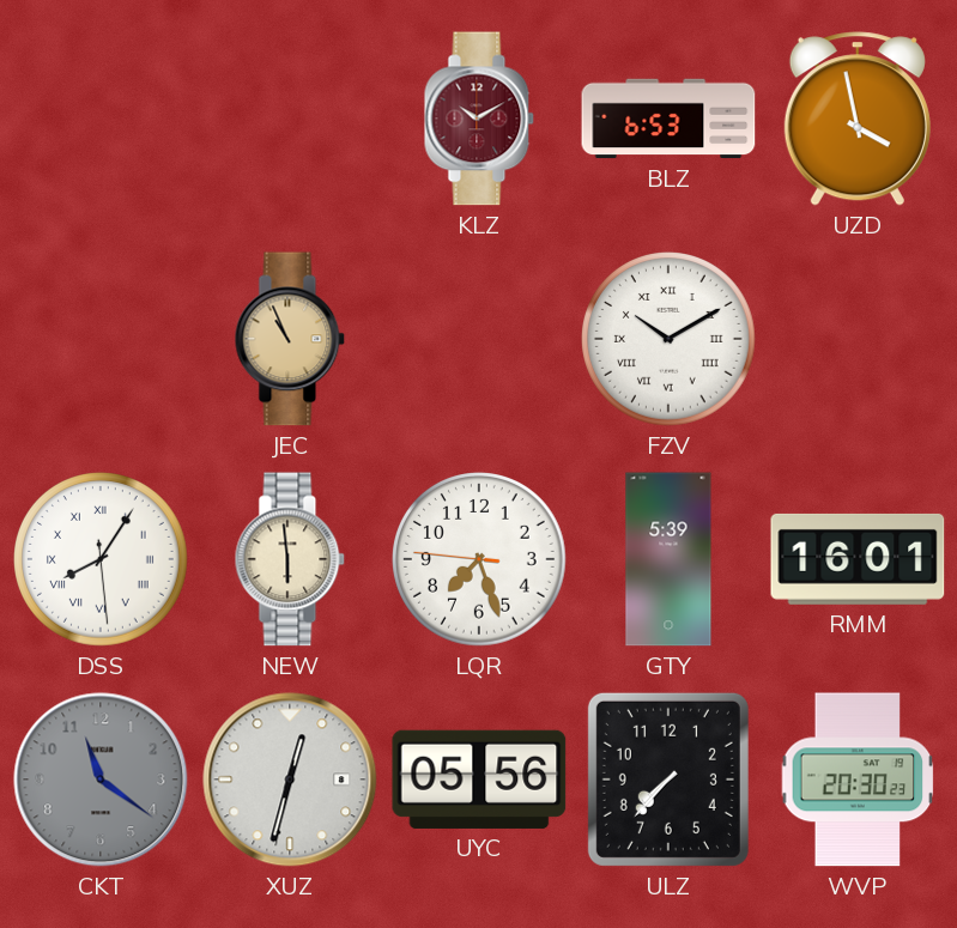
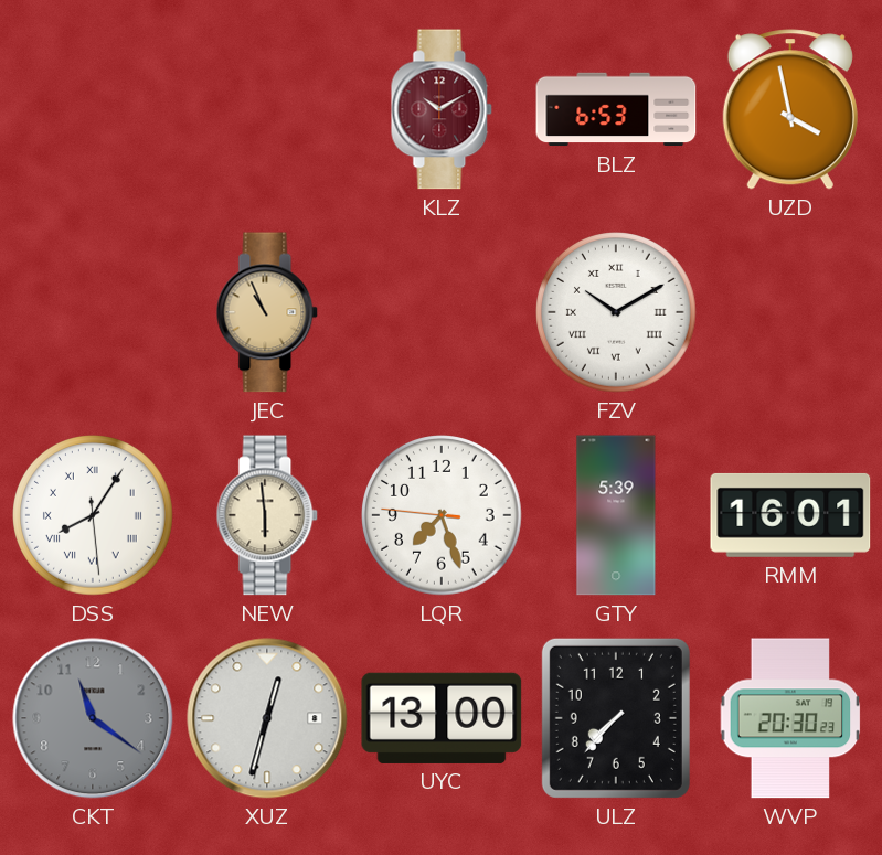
UYC: 05:56 -> 13:00 (442, 718)
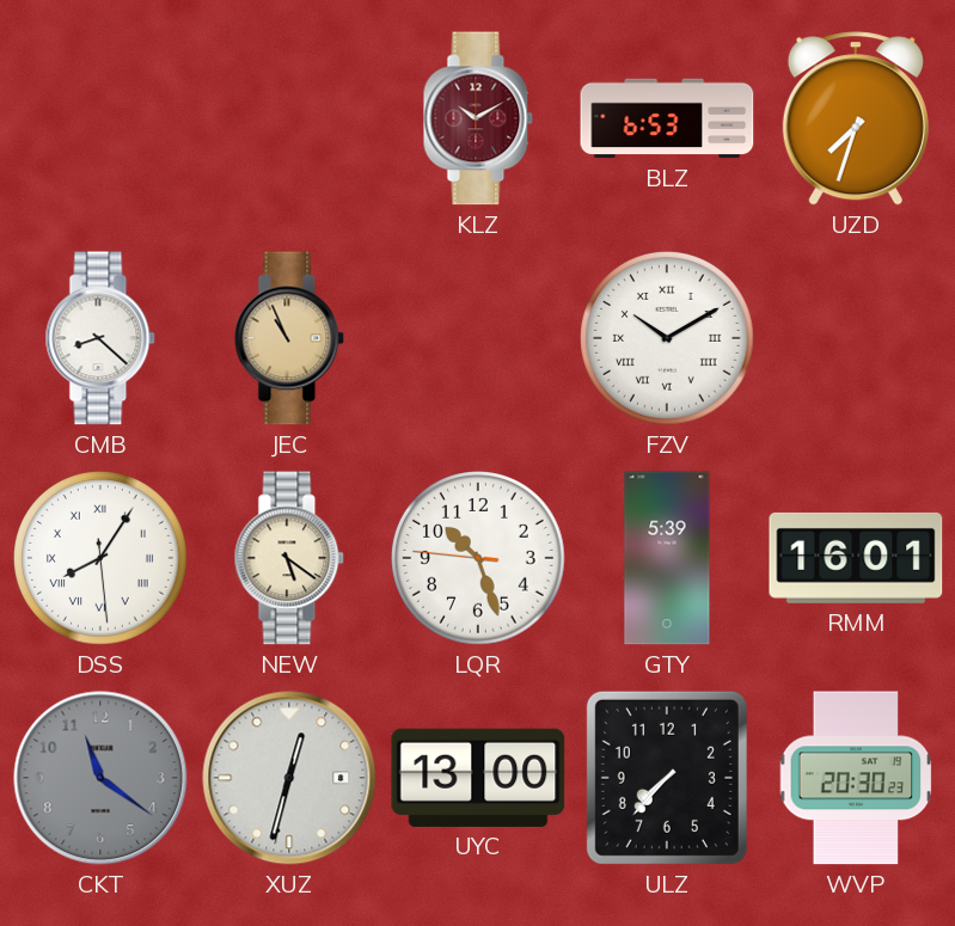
UZD: 3:58 -> 7:33 (856, 118)
CMB: none -> 8:22 (100, 338)
NEW: 5:59 -> 5:21 (289, 558)
LQR: 7:26 -> 10:26 (479, 559)
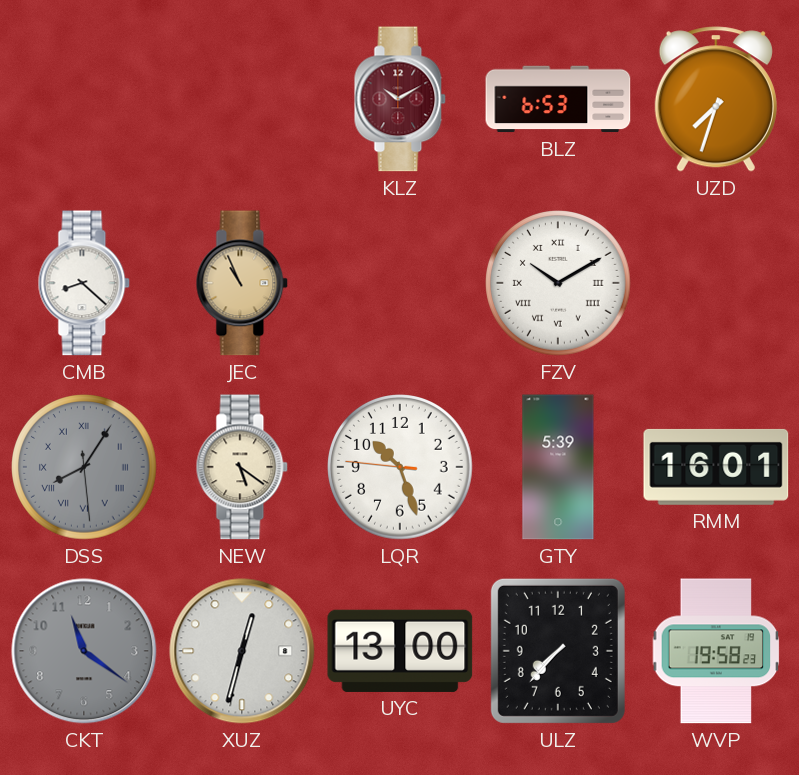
DSS dial: white -> grey (85, 468)
WVP: 20:30 -> 19:58 (716, 651)
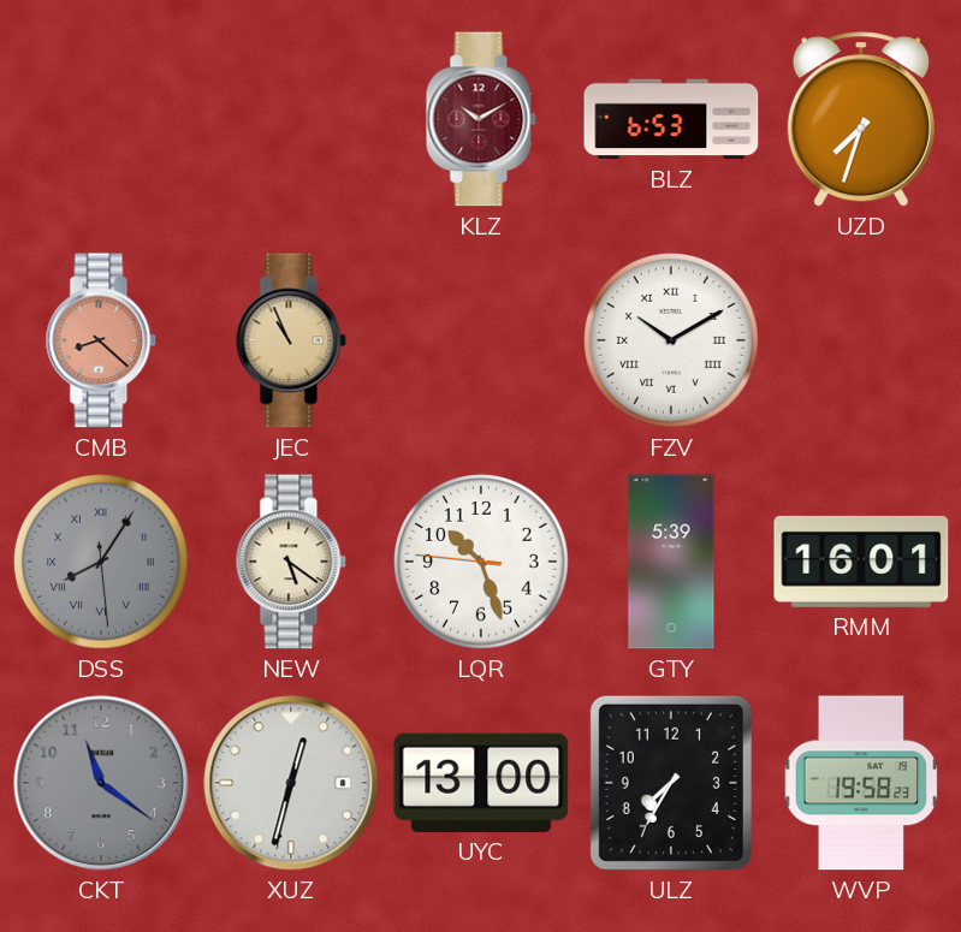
CMB dial: white -> salmon (101, 340)
ULZ: 7:37 -> 7:35 (671, 783)
